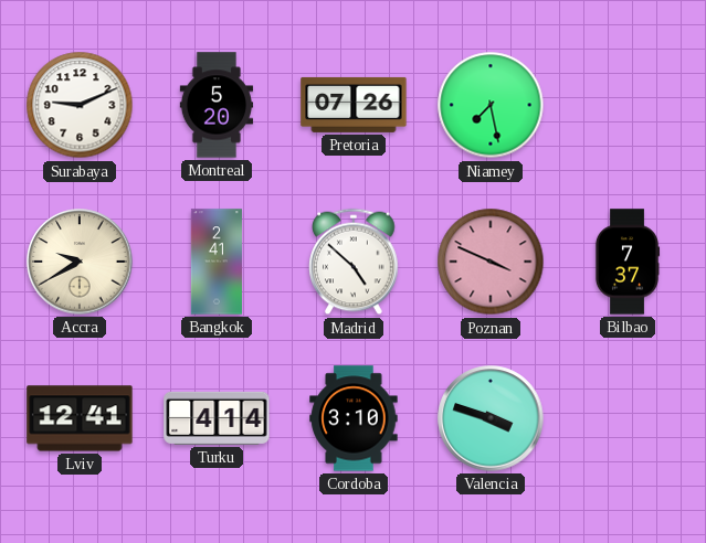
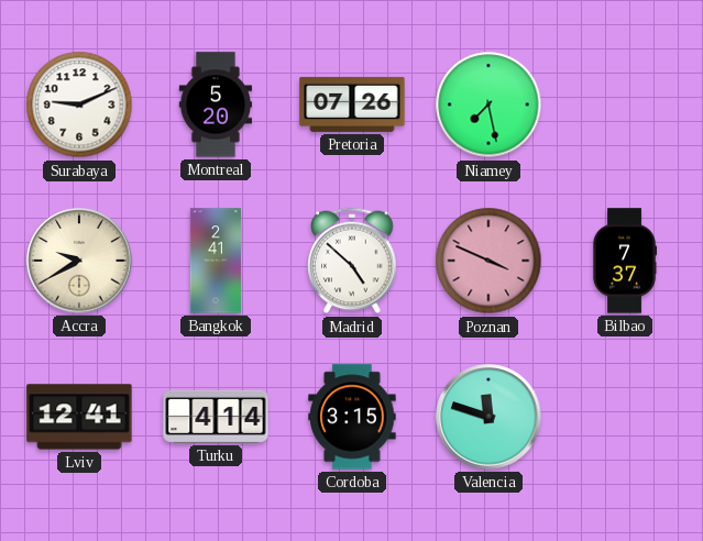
Cordoba: 3:10 -> 3:15 (352, 417)
Valencia: 3:48 -> 11:48 (488, 417)
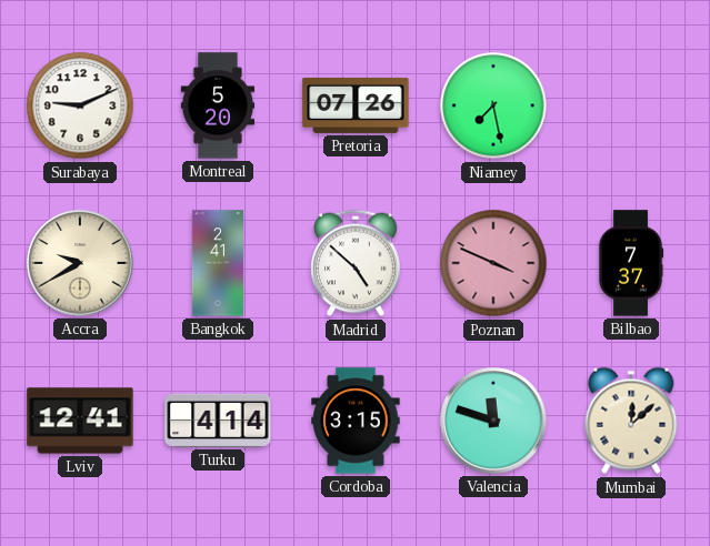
Mumbai: none -> 12:08 (631, 421)
